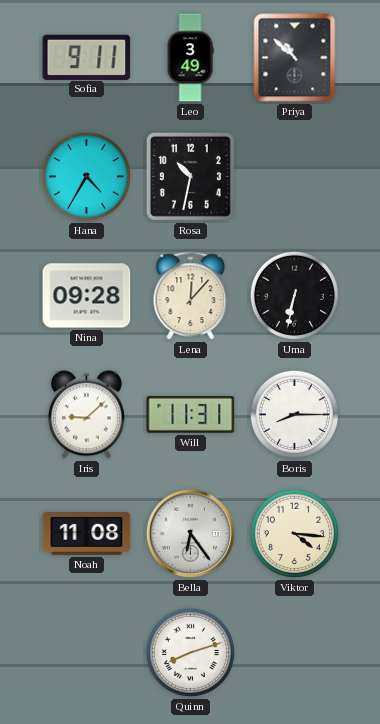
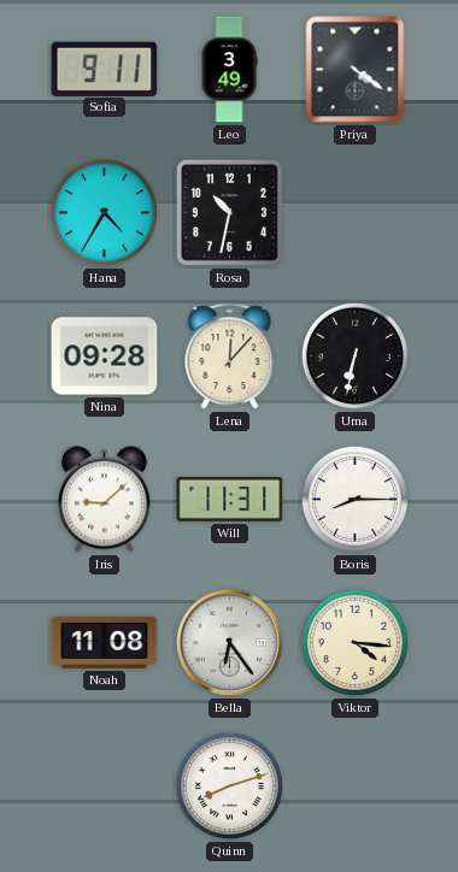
Priya: 10:52 -> 4:21 (356, 70)
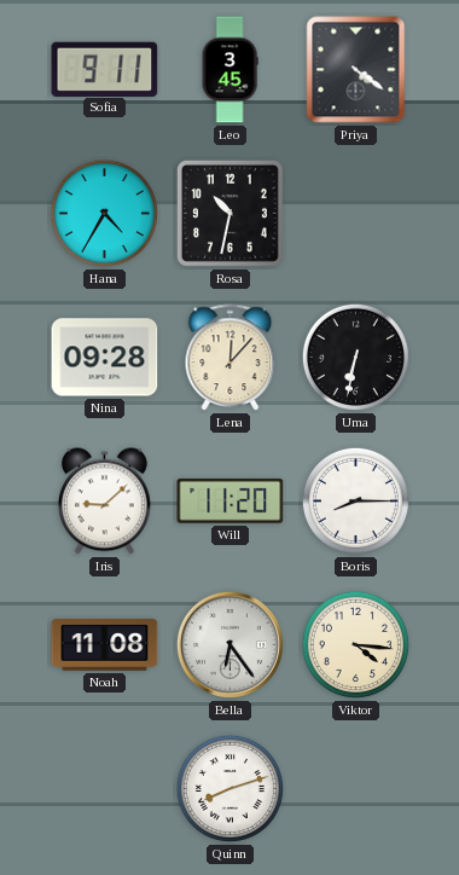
Leo: 3:49 -> 3:45 (230, 70)
Will: 11:31 -> 11:20 (231, 500)
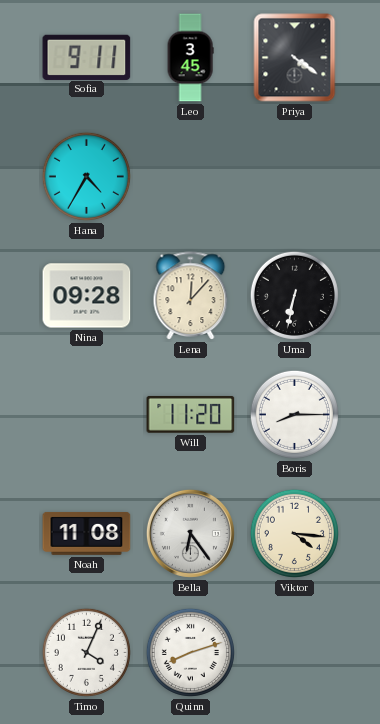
Rosa: 10:32 -> none (230, 213)
Iris: 9:08 -> none (105, 502)
Timo: none -> 4:04 (86, 652)
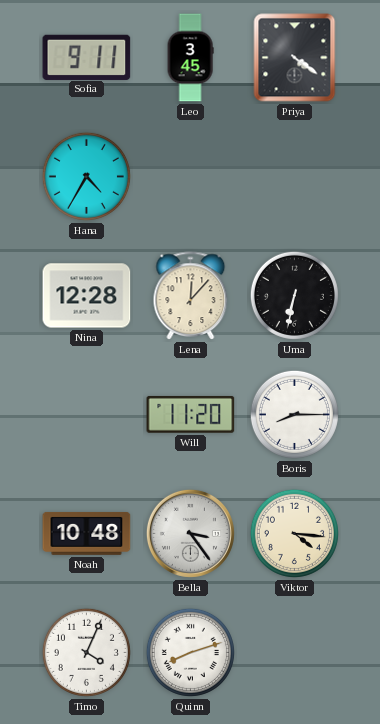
Nina: 09:28 -> 12:28 (87, 296)
Noah: 11:08 -> 10:48 (87, 533)
Bella: 6:24 -> 3:24 (190, 533)
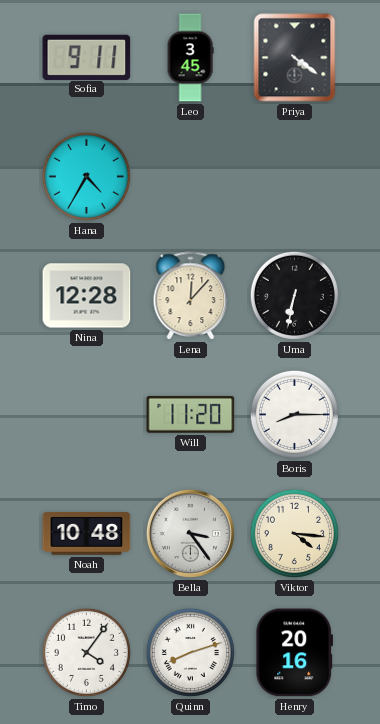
Timo: 4:04 -> 4:06 (86, 652)
Henry: none -> 20:16 (294, 653)
